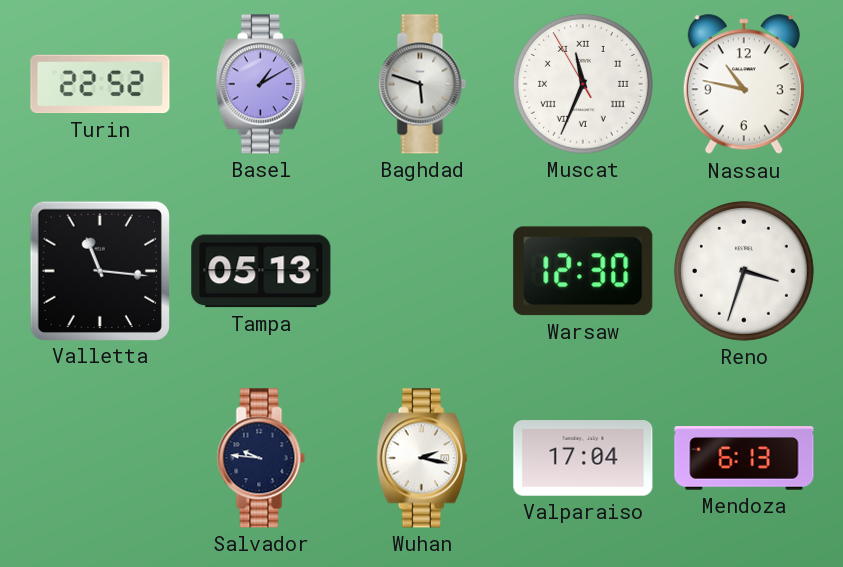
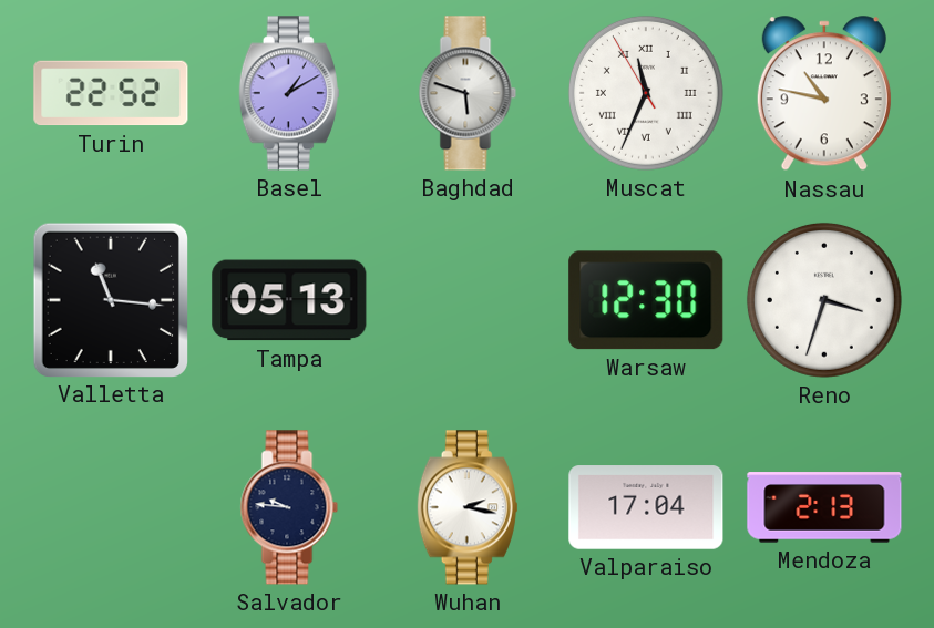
Mendoza: 6:13 -> 2:13 (824, 507)
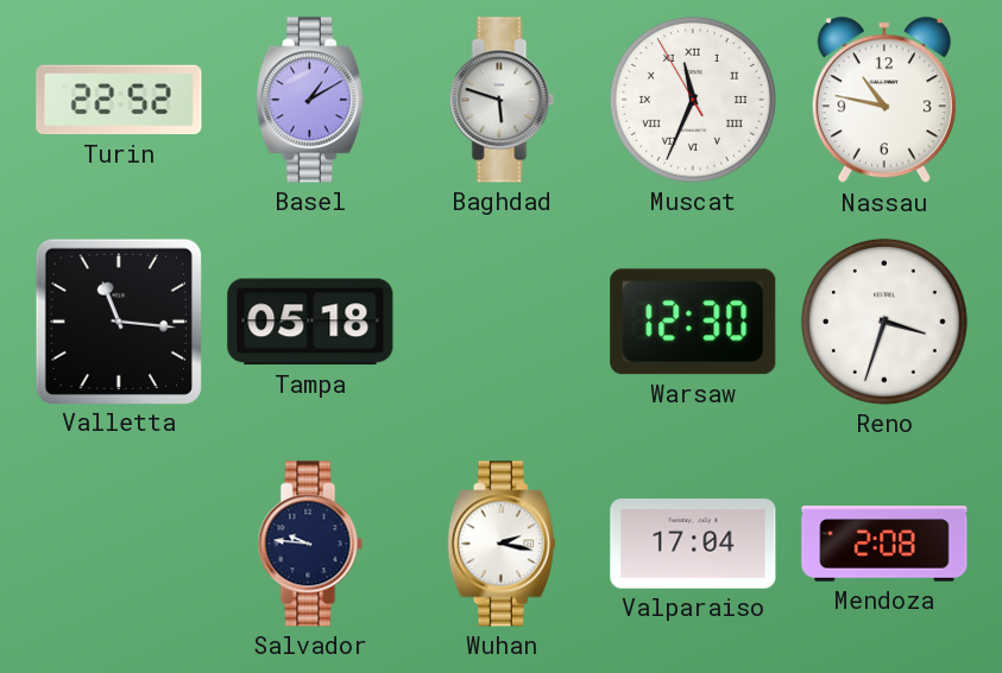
Tampa: 05:13 -> 05:18 (310, 322)
Mendoza: 2:13 -> 2:08 (884, 544)
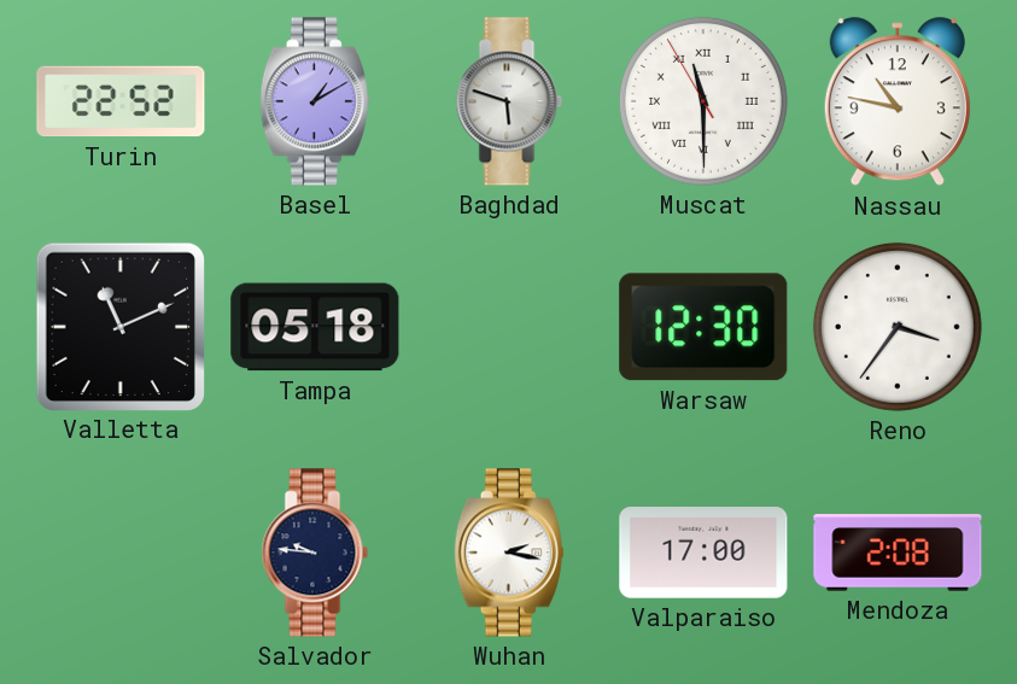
Muscat: 11:33 -> 11:29 (703, 101)
Valletta: 11:16 -> 11:11 (119, 326)
Reno: 3:33 -> 3:36 (898, 327)
Valparaiso: 17:04 -> 17:00 (703, 553)
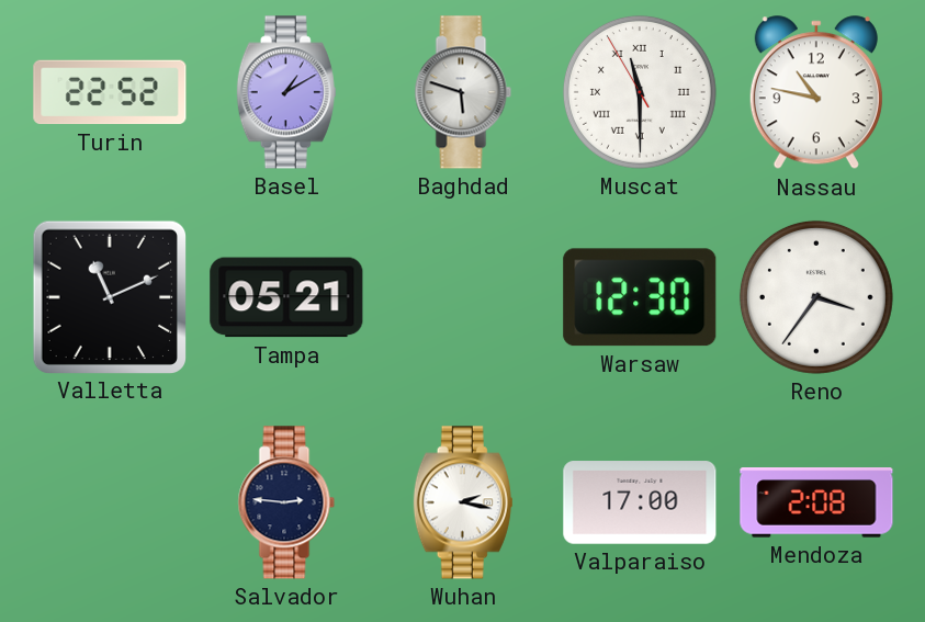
Tampa: 05:18 -> 05:21 (286, 297)
Salvador: 9:46 -> 2:46 (286, 502)
